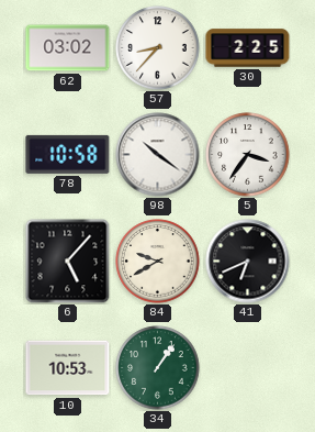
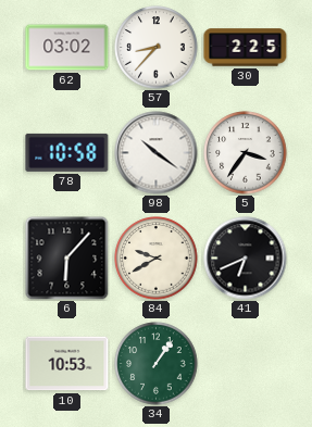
6: 5:07 -> 6:07 (66, 258)
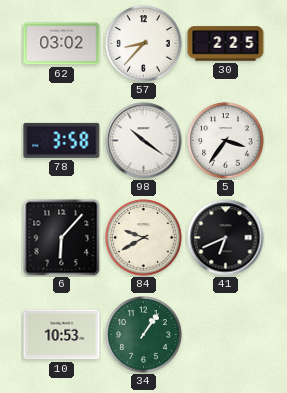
78: 10:58 -> 3:58 (62, 140)
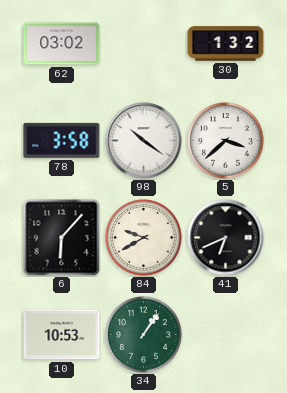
57: 8:37 -> none (144, 44)
30: 2:25 -> 1:32 (226, 44)
5: 3:36 -> 3:38 (226, 141)
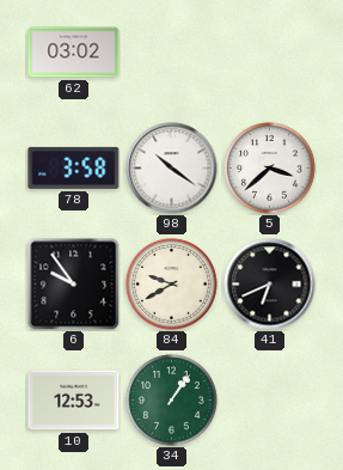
30: 1:32 -> none (226, 44)
6: 6:07 -> 9:54 (73, 283)
10: 10:53 -> 12:53 (74, 401)
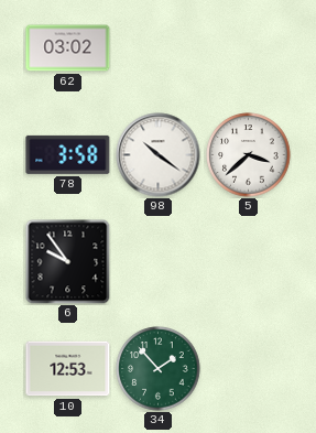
84: 9:40 -> none (172, 285)
41: 6:41 -> none (270, 285)
34: 1:06 -> 1:53 (159, 369)
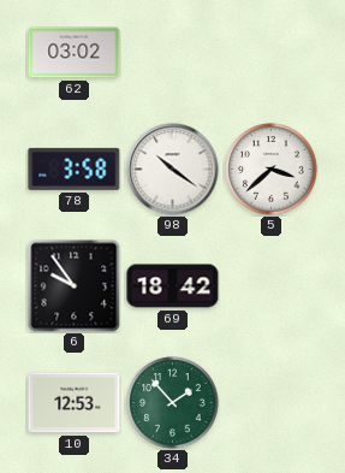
69: none -> 18:42 (173, 286)
